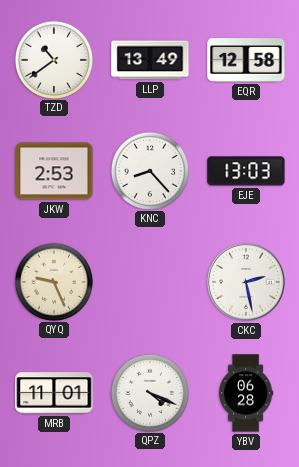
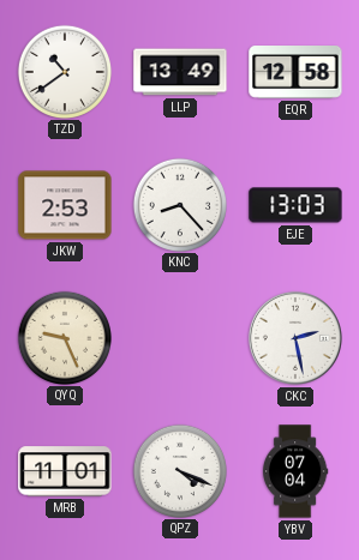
YBV: 06:28 -> 07:04 (295, 471)
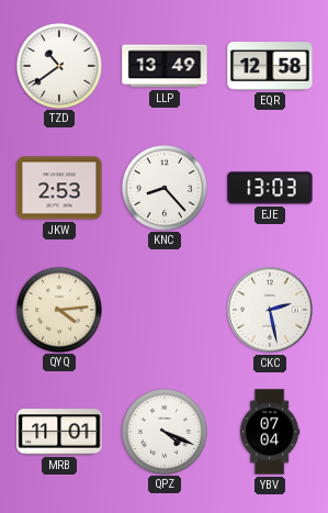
QYQ: 9:26 -> 4:14 (58, 309)
